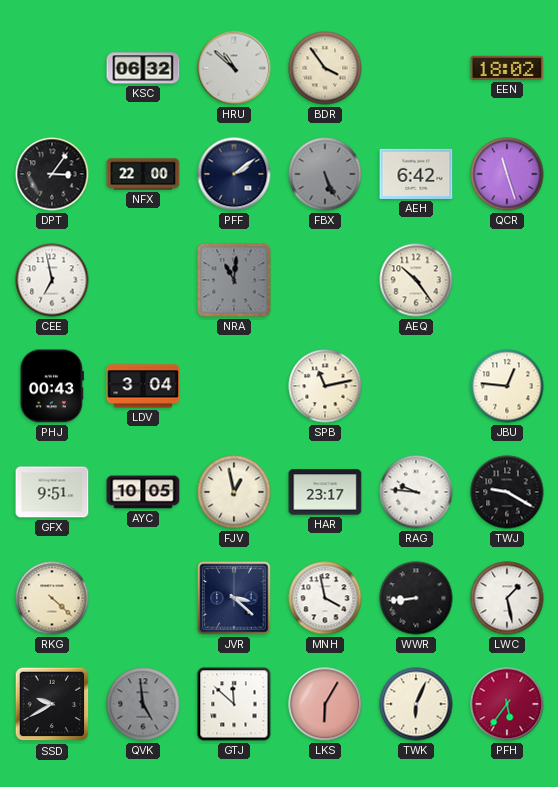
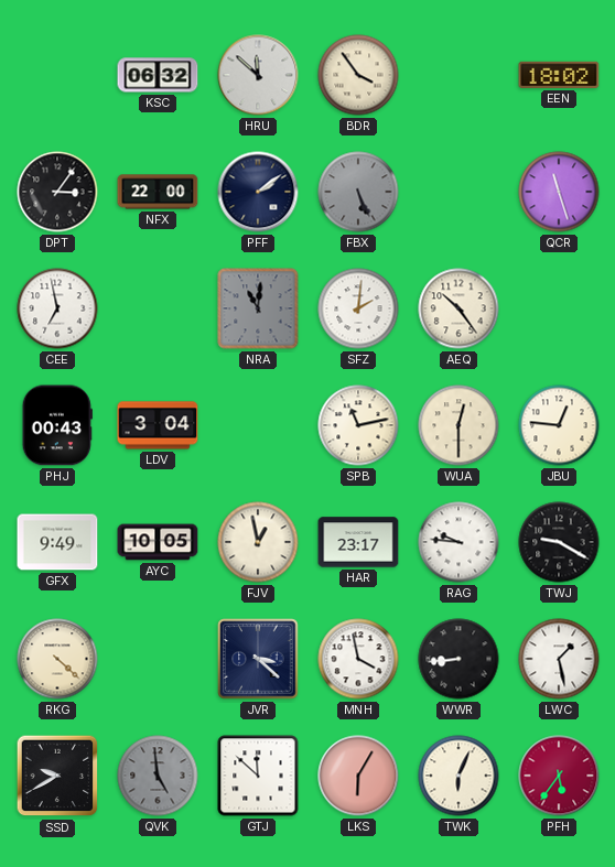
HRU: 10:52 -> 11:52 (258, 75)
AEH: 6:42 -> none (416, 174)
SFZ: none -> 2:01 (358, 308)
WUA: none -> 12:30 (458, 425)
GFX: 9:51 -> 9:49 (57, 542)
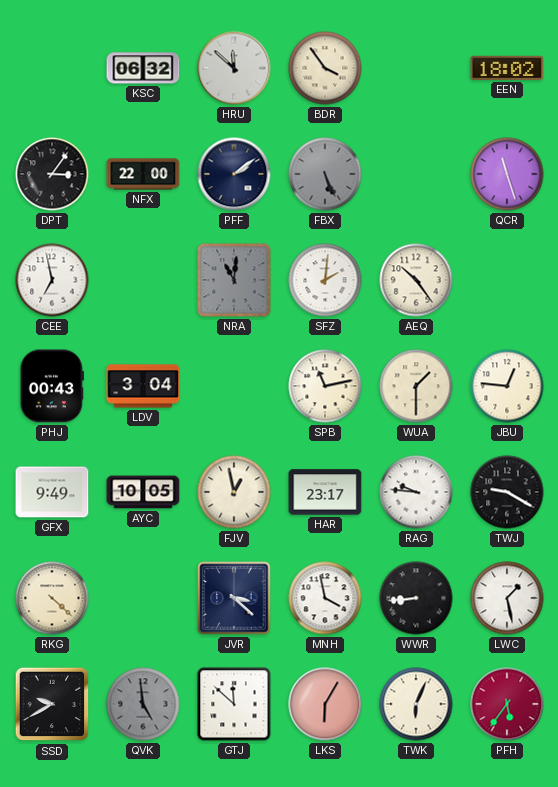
WUA: 12:30 -> 1:30 (416, 386)
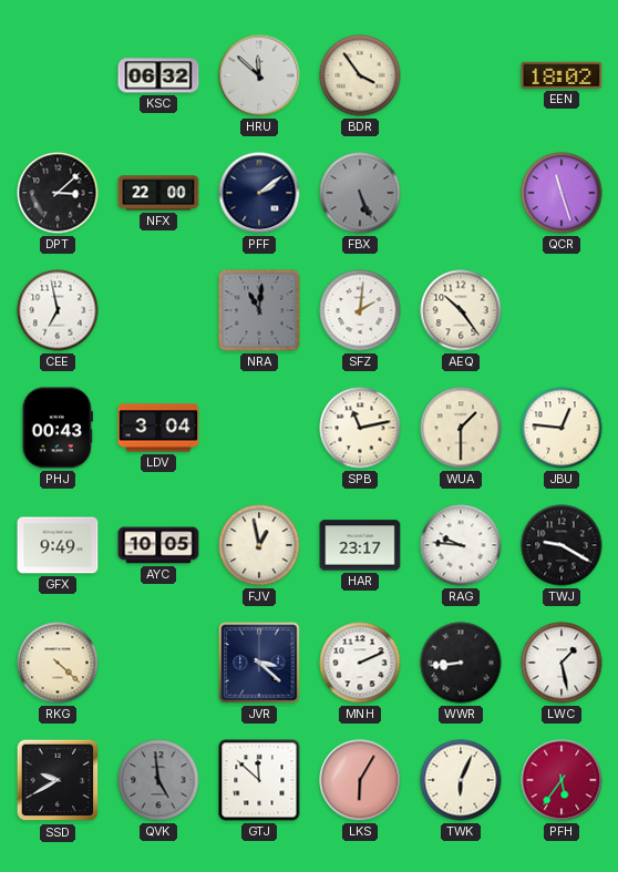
DPT: 3:06 -> 3:08 (58, 193)
MNH: 3:58 -> 2:11 (360, 663)
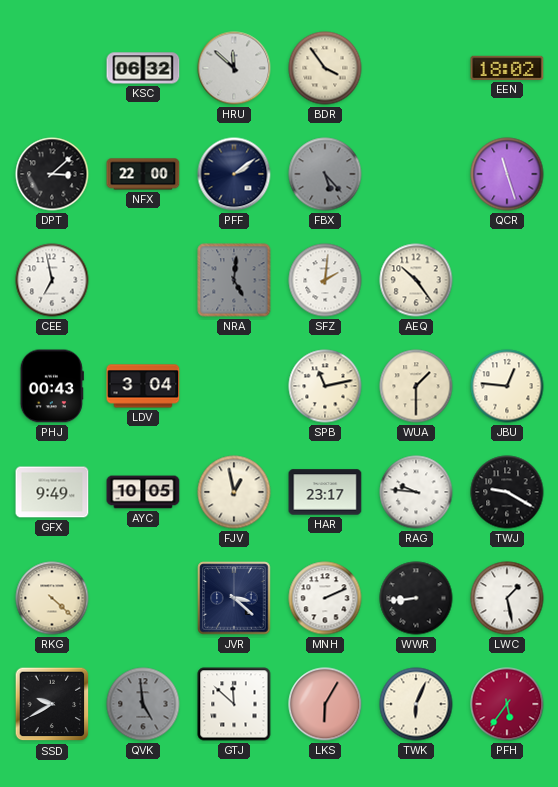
FBX: 5:26 -> 5:23 (325, 174)
NRA: 11:01 -> 5:01 (234, 280)
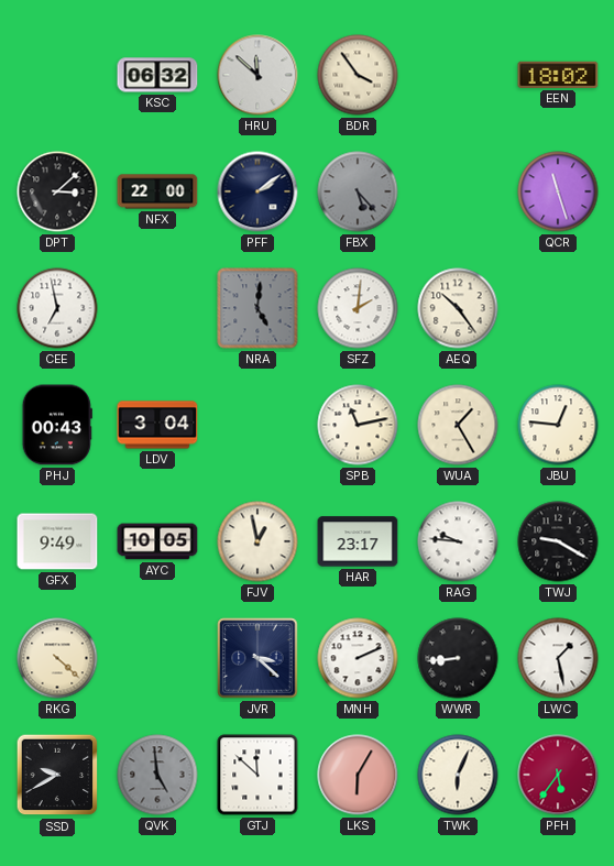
WUA: 1:30 -> 1:25 (458, 425)
